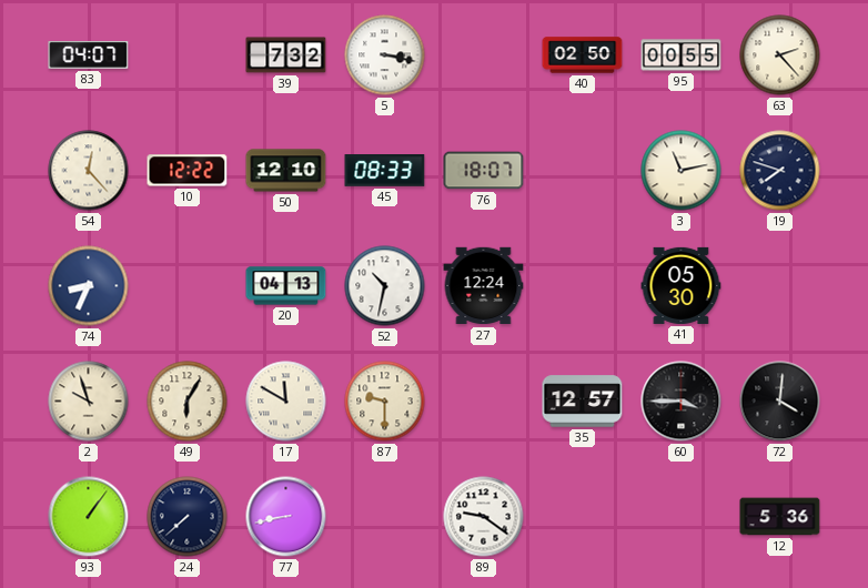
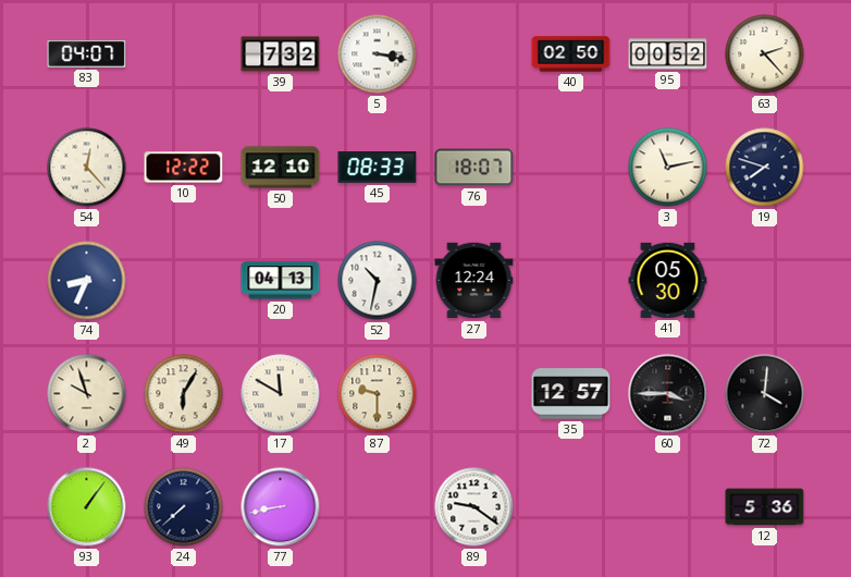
95: 00:55 -> 00:52 (668, 54)
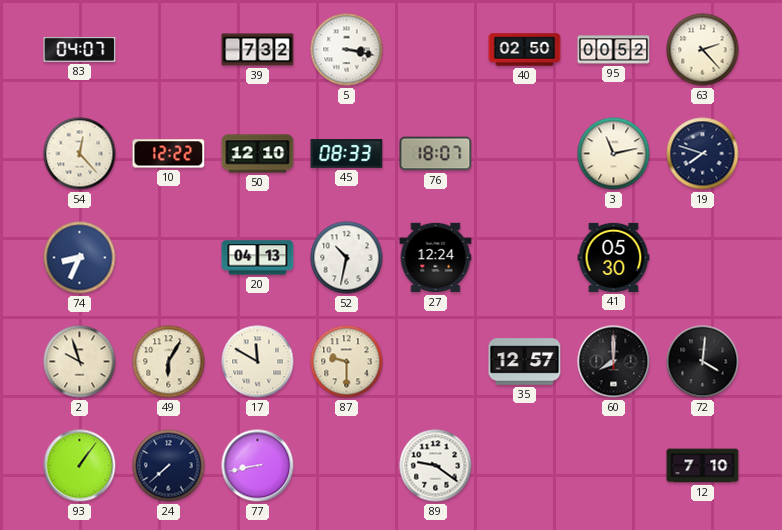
60: 3:45 -> 8:00 (614, 362)
12: 5:36 -> 7:10 (703, 466)
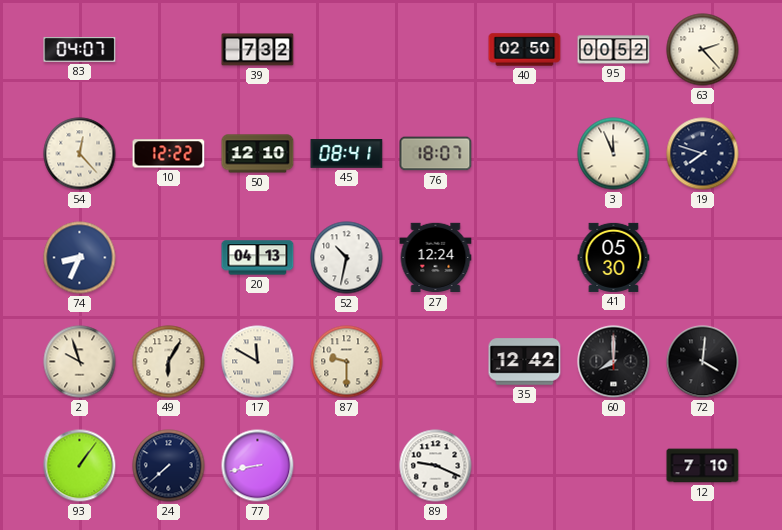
5: 3:17 -> none (347, 50)
45: 08:33 -> 08:41 (347, 154)
3: 11:13 -> 11:56 (614, 154)
35: 12:57 -> 12:42 (525, 362)
89: 9:21 -> 9:19 (436, 466)
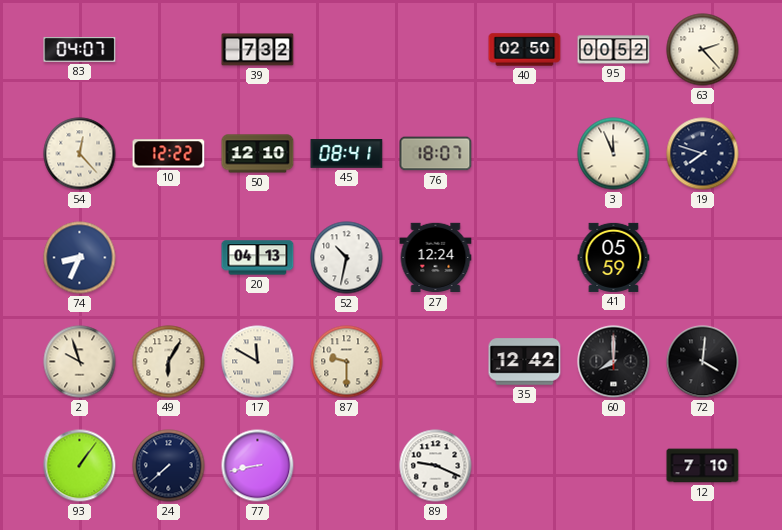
41: 05:30 -> 05:59 (614, 257)
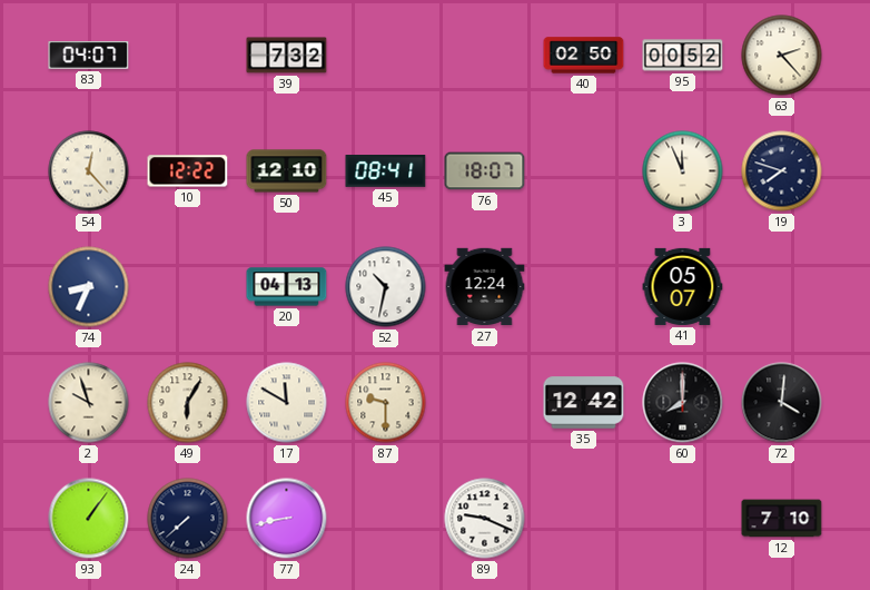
41: 05:59 -> 05:07 (683, 286)
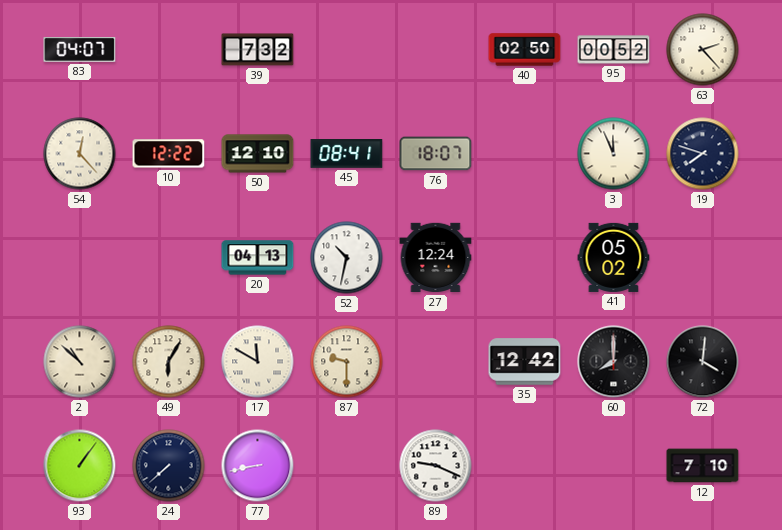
74: 8:34 -> none (89, 287)
41: 05:07 -> 05:02 (614, 257)
2: 9:57 -> 10:52 (80, 362)
